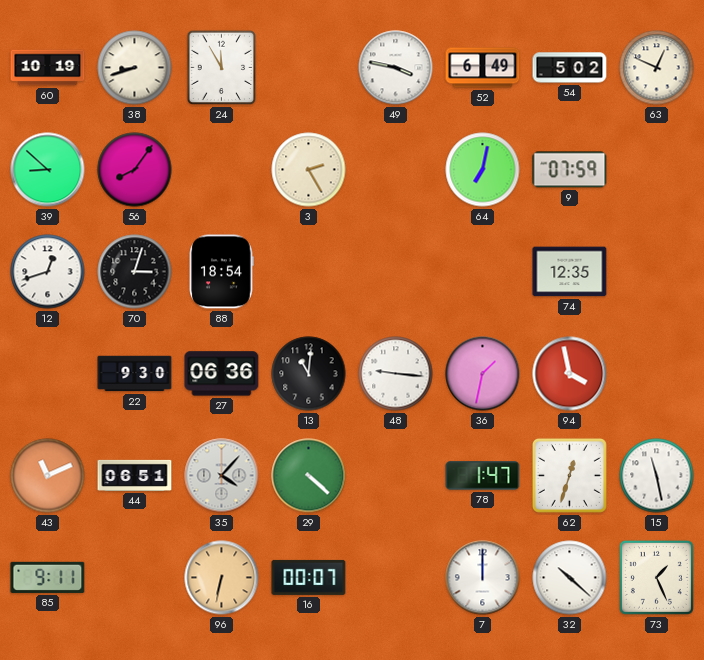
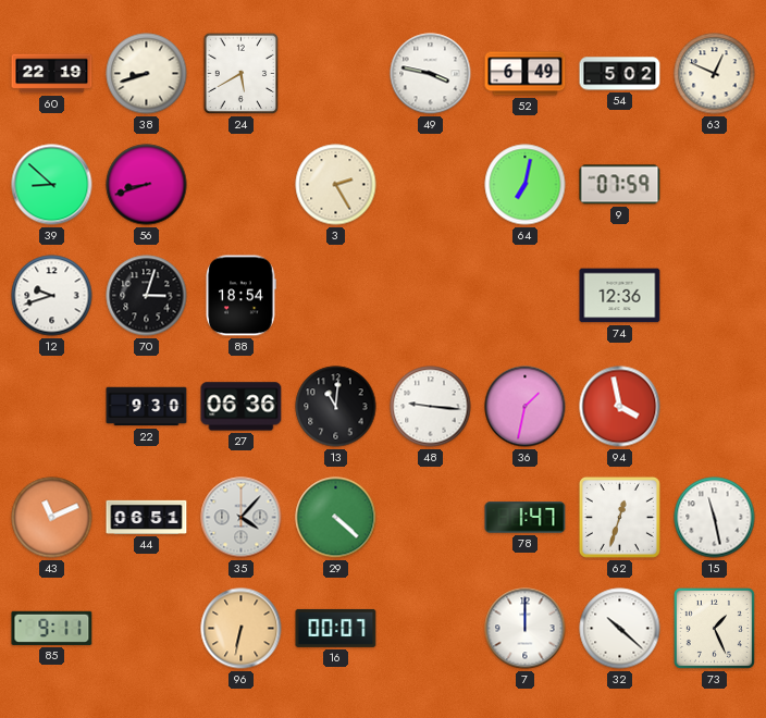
60: 10:19 -> 22:19 (52, 74)
24: 11:55 -> 5:40 (242, 74)
56: 8:06 -> 8:42 (147, 185)
12: 12:42 -> 9:42 (52, 296)
74: 12:35 -> 12:36 (620, 296)
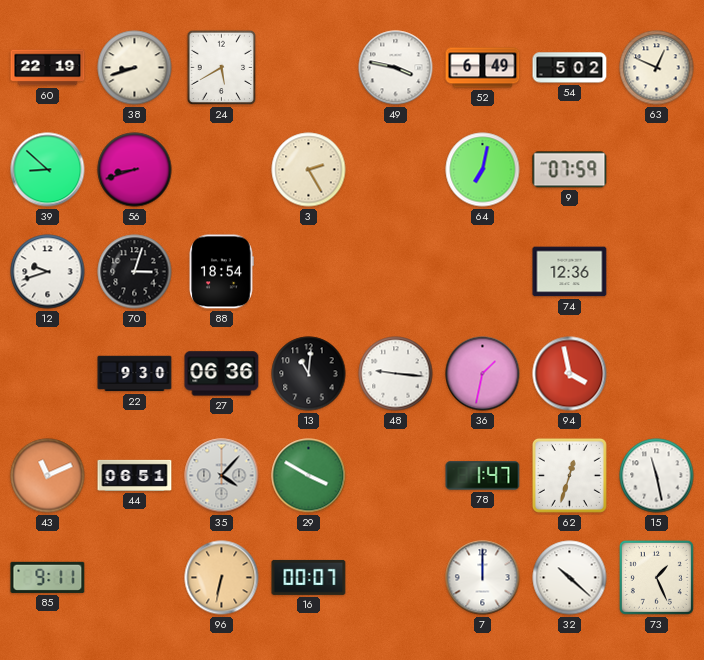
29: 4:22 -> 3:50 (309, 476)
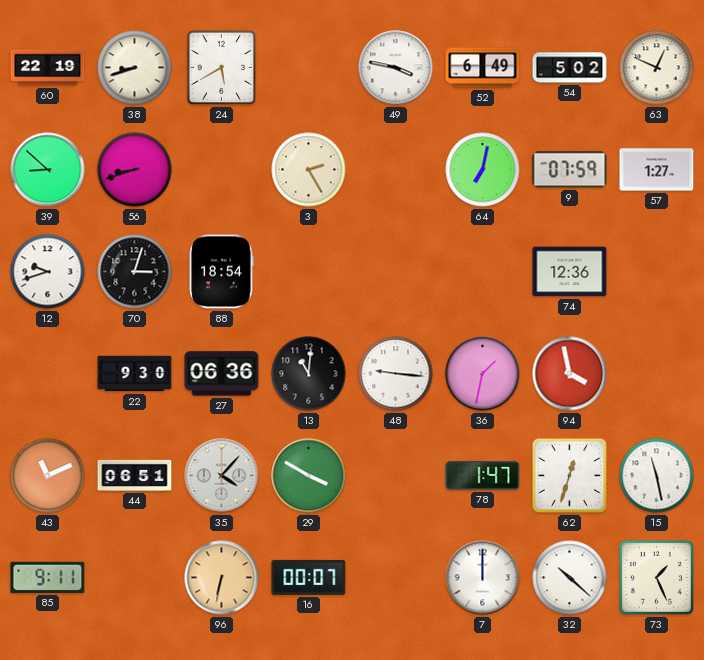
57: none -> 1:27 (657, 170)
